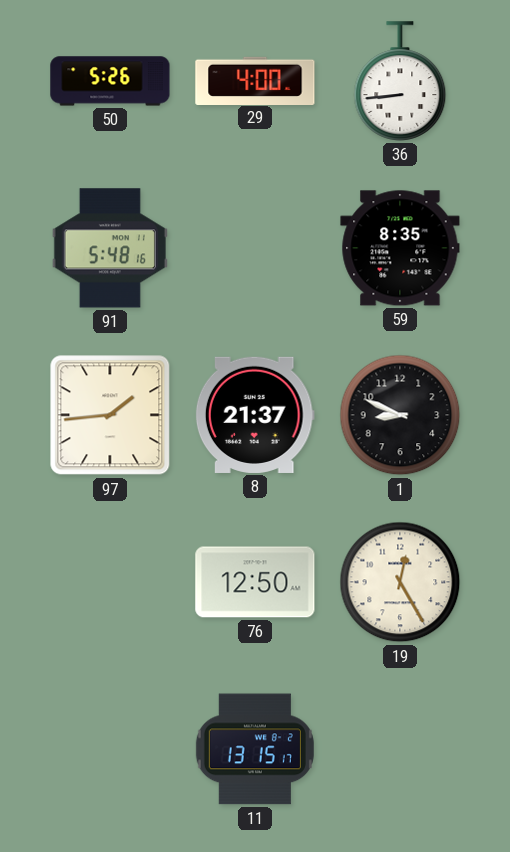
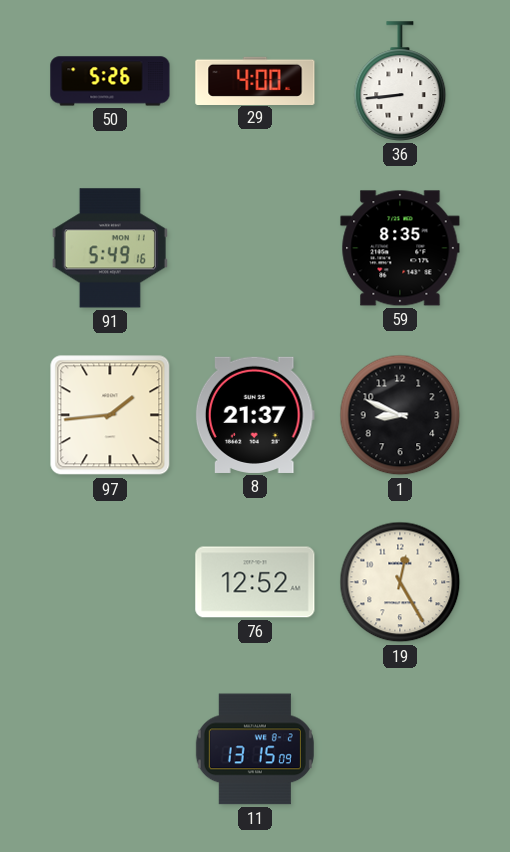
91: 5:48 -> 5:49 (110, 248)
76: 12:50 -> 12:52 (255, 582)
11: 13:15:17 -> 13:15:09 (255, 749)
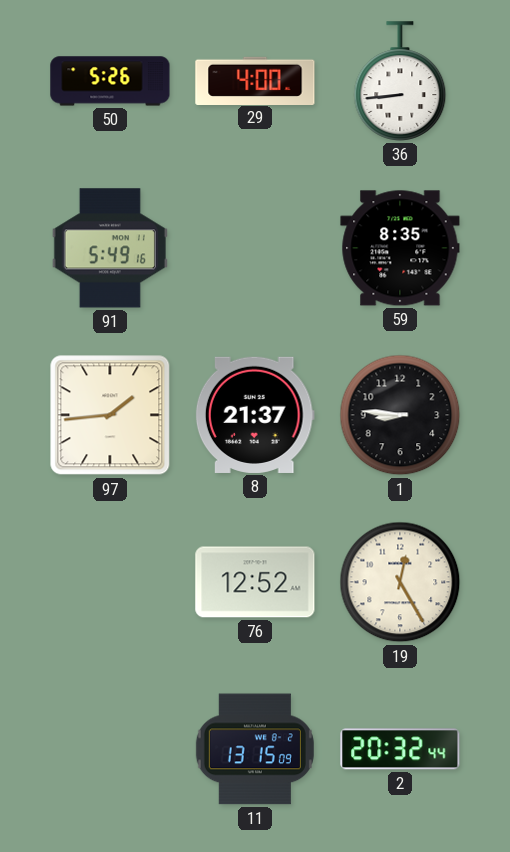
1: 8:49 -> 8:46 (400, 415)
2: none -> 20:32 (400, 749)
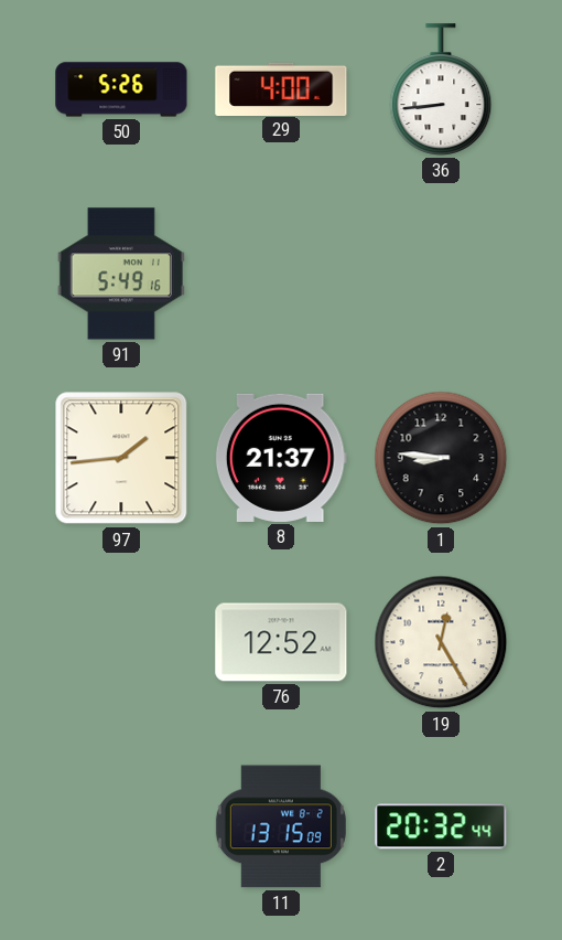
59: 8:35 -> none (400, 248)
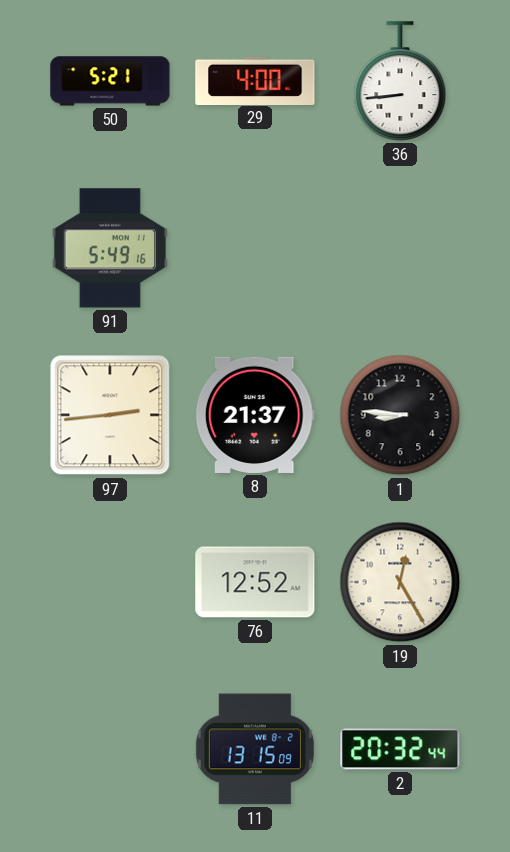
50: 5:26 -> 5:21 (110, 81)
97: 1:44 -> 2:44 (110, 415)
